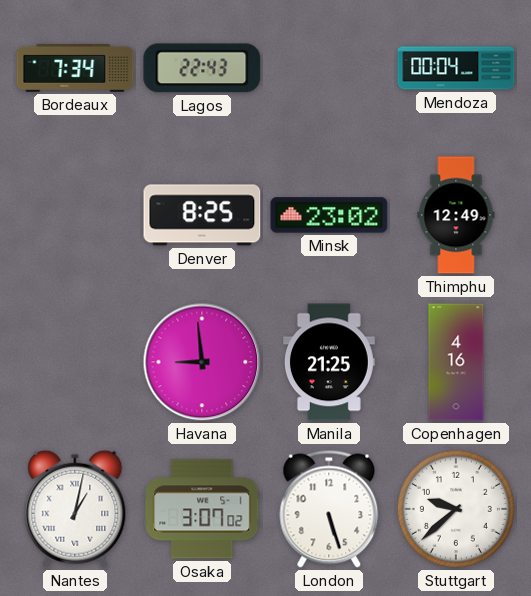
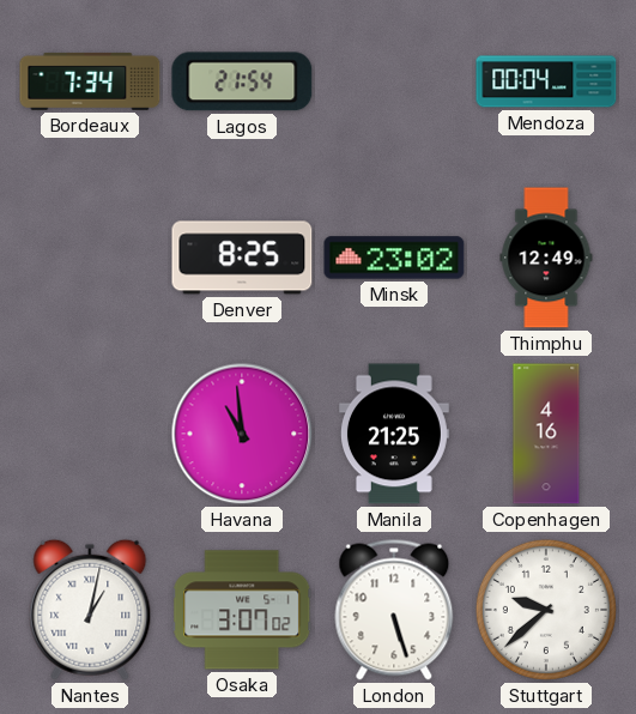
Lagos: 22:43 -> 21:54 (242, 81)
Havana: 8:59 -> 10:59 (242, 434)
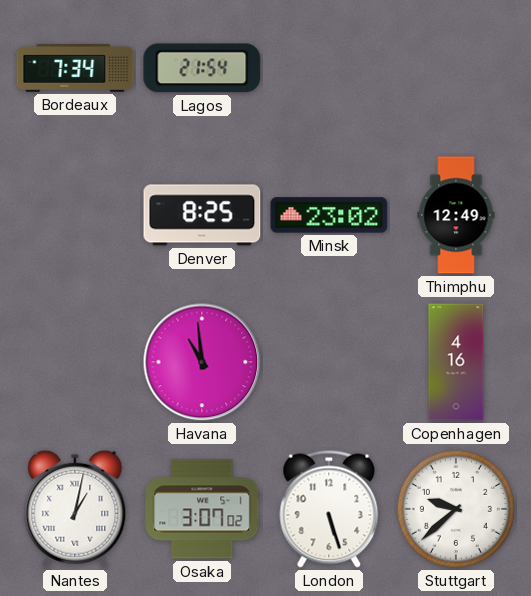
Mendoza: 00:04 -> none (546, 81)
Manila: 21:25 -> none (394, 434)
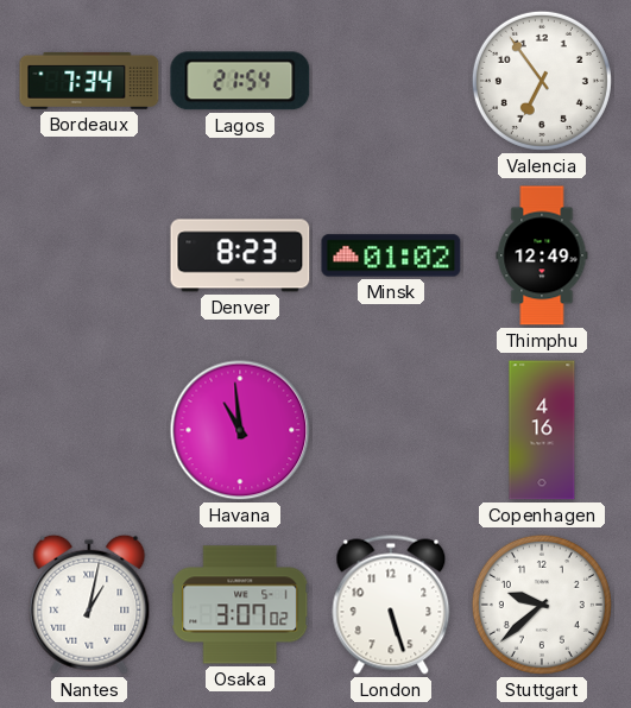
Valencia: none -> 6:54 (542, 81)
Denver: 8:25 -> 8:23 (240, 255)
Minsk: 23:02 -> 01:02 (391, 255)
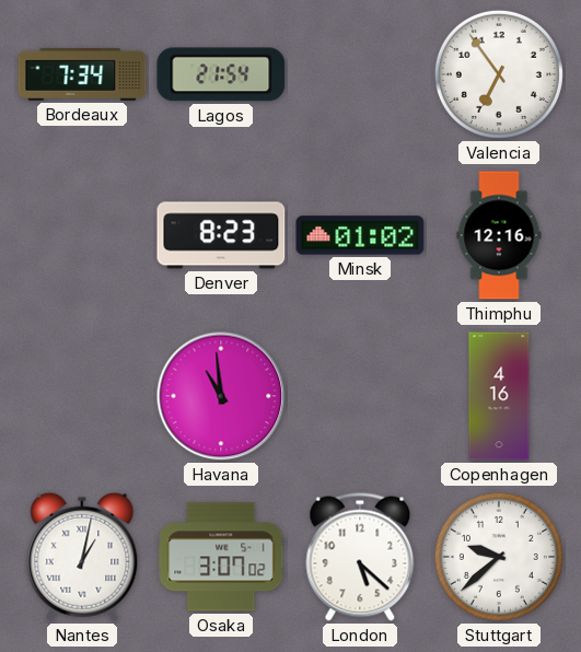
Thimphu: 12:49 -> 12:16 (499, 235)
London: 5:27 -> 5:22 (360, 557)
